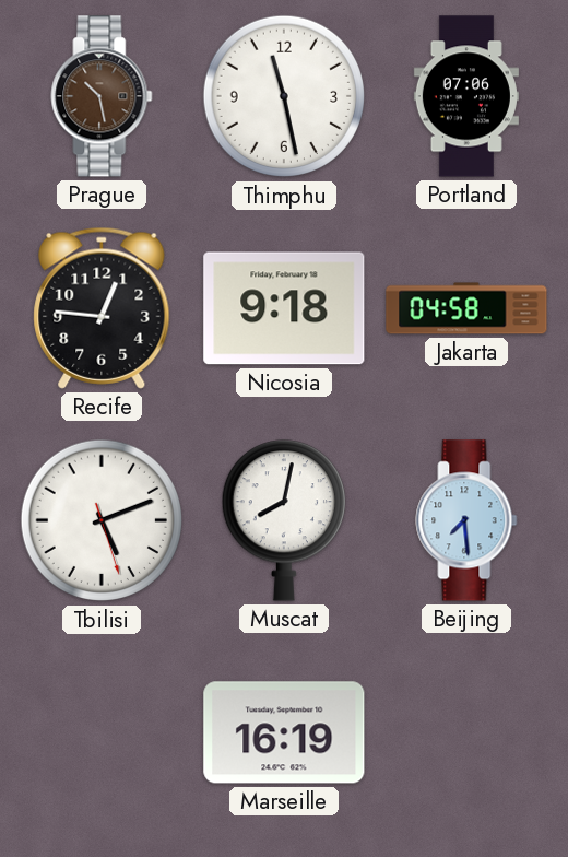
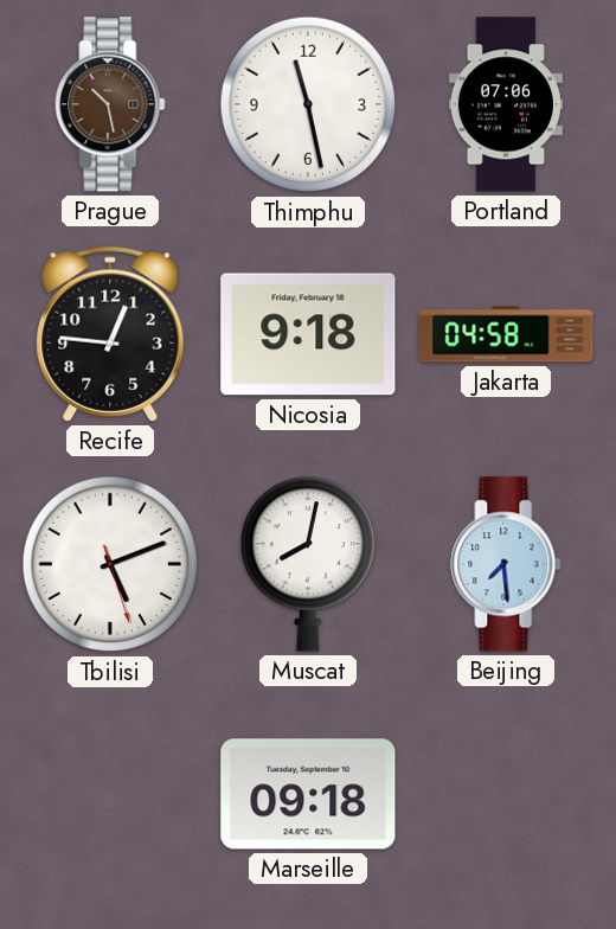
Marseille: 16:19 -> 09:18 (308, 794)
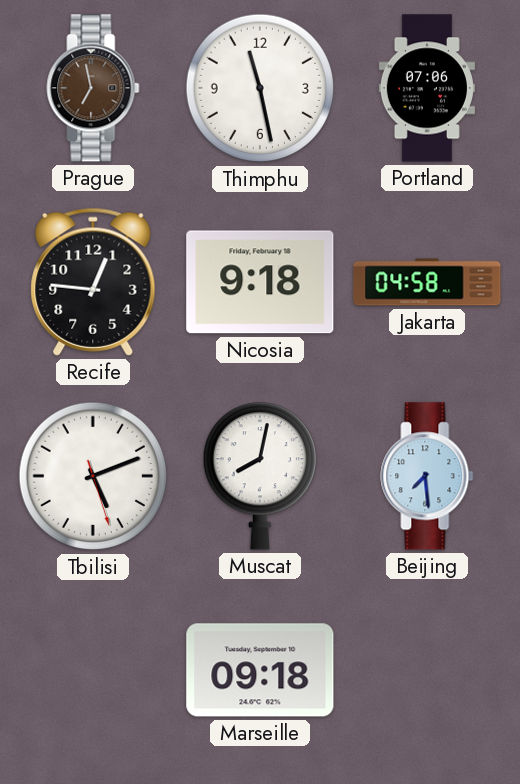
Prague: 10:28 -> 6:58 (93, 88)
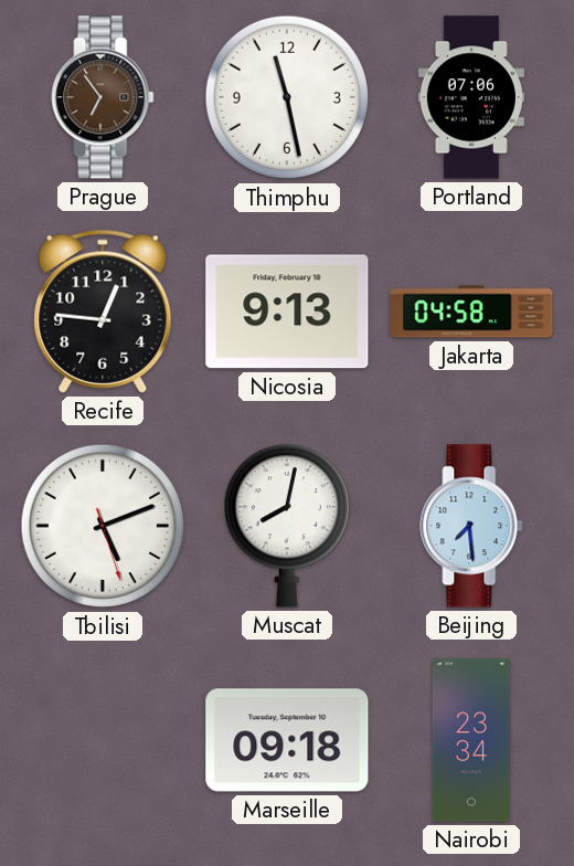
Prague: 6:58 -> 6:54 (103, 97)
Nicosia: 9:18 -> 9:13 (287, 311)
Nairobi: none -> 23:34 (471, 740)
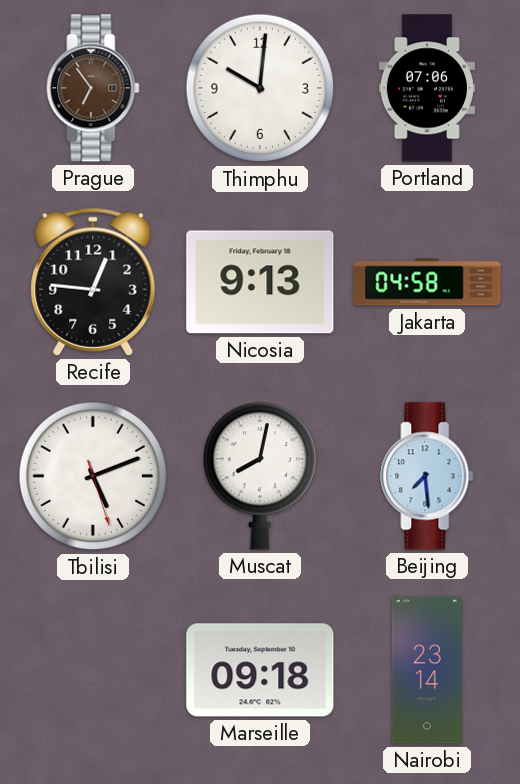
Thimphu: 11:28 -> 10:01 (260, 88)
Nairobi: 23:34 -> 23:14 (427, 670)
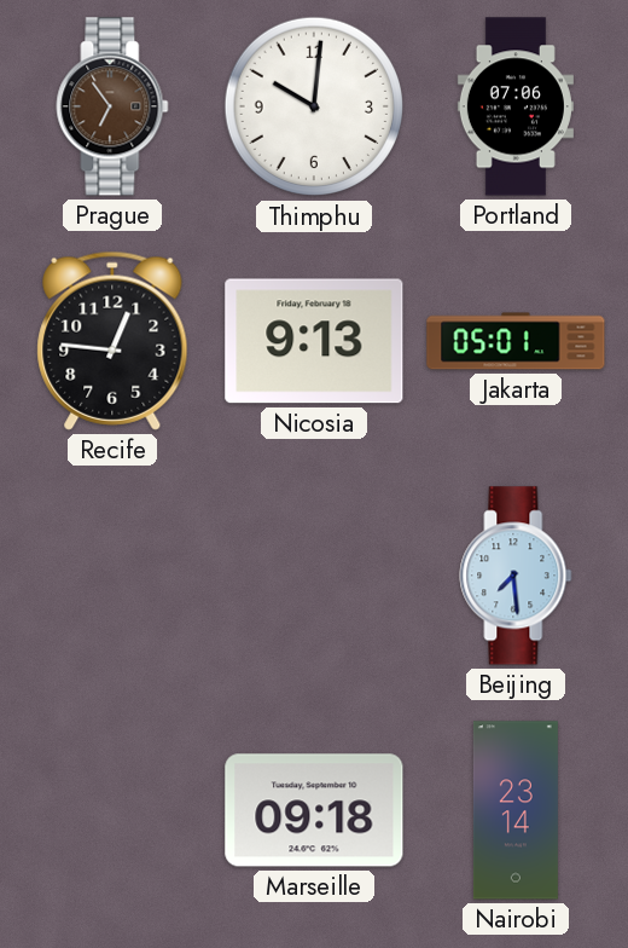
Jakarta: 04:58 -> 05:01 (516, 341)
Tbilisi: 5:11 -> none (93, 476)
Muscat: 8:02 -> none (260, 476)
